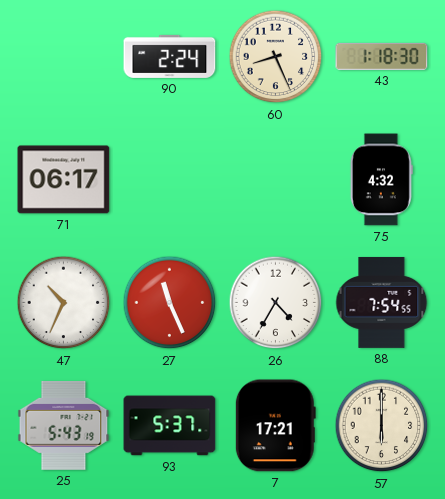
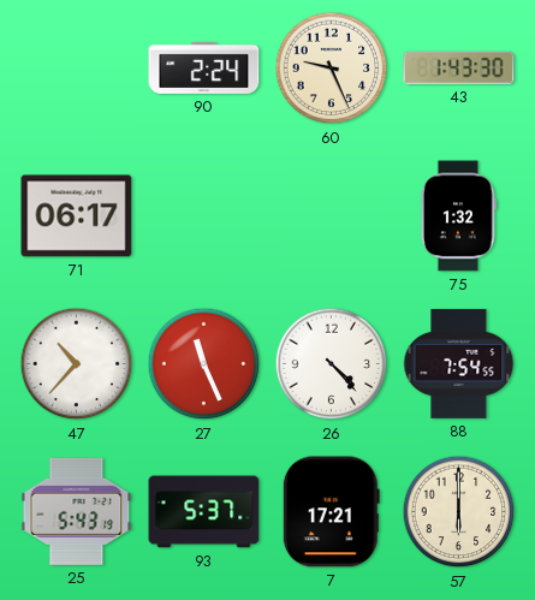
60: 8:26 -> 9:26 (332, 69)
43: 1:18 -> 1:43 (459, 67)
75: 4:32 -> 1:32 (458, 216)
47: 10:34 -> 10:37 (77, 364)
26: 4:35 -> 4:23 (332, 364)
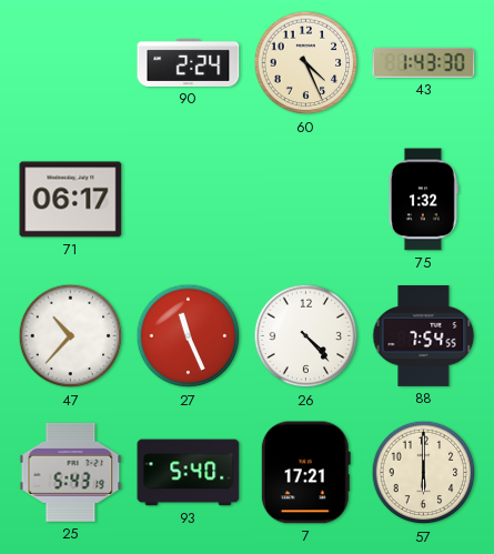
60: 9:26 -> 4:26 (306, 63)
93: 5:37 -> 5:40 (189, 473)
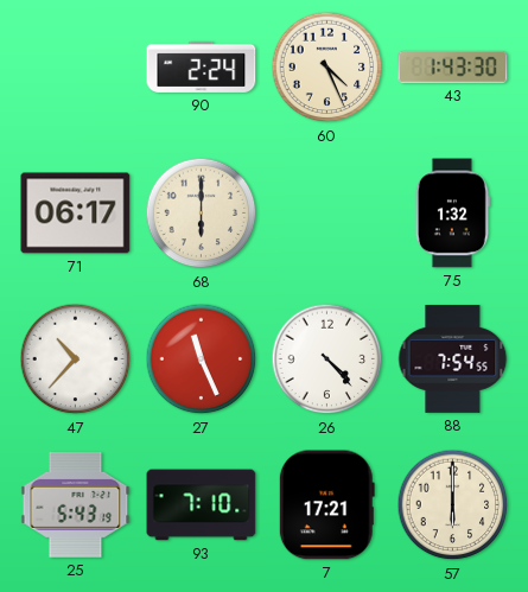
68: none -> 6:00 (202, 214)
93: 5:40 -> 7:10 (202, 505)
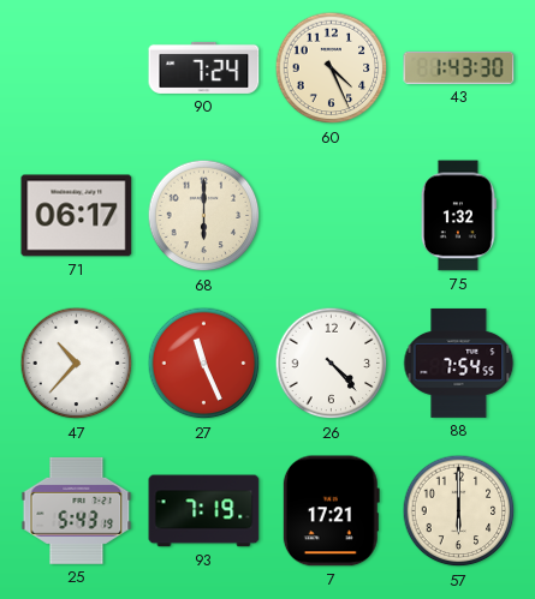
90: 2:24 -> 7:24 (204, 67)
93: 7:10 -> 7:19 (204, 511)
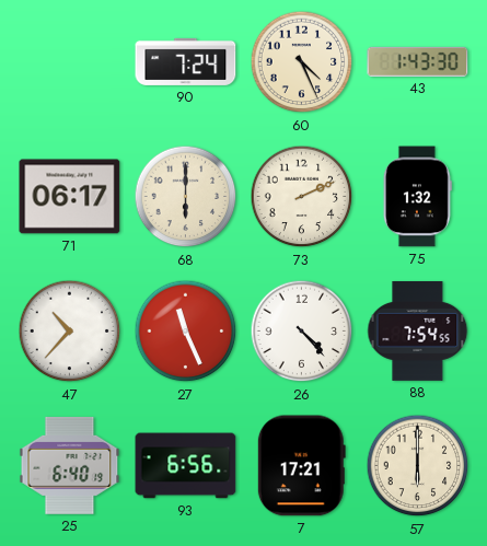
73: none -> 2:11 (302, 197)
25: 5:43 -> 6:40 (70, 465)
93: 7:19 -> 6:56 (186, 466)
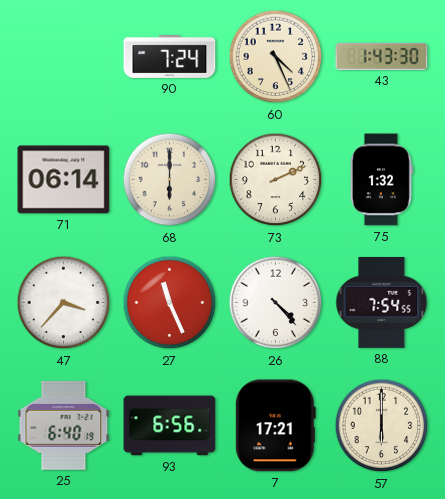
71: 06:17 -> 06:14 (64, 180)
47: 10:37 -> 3:37 (64, 303)
